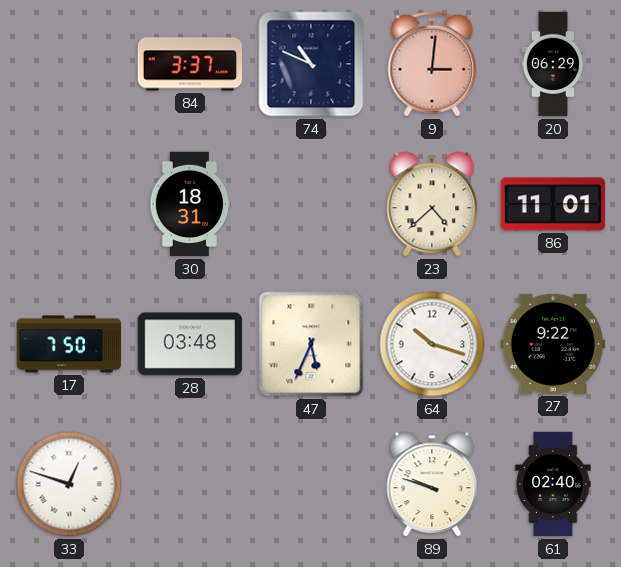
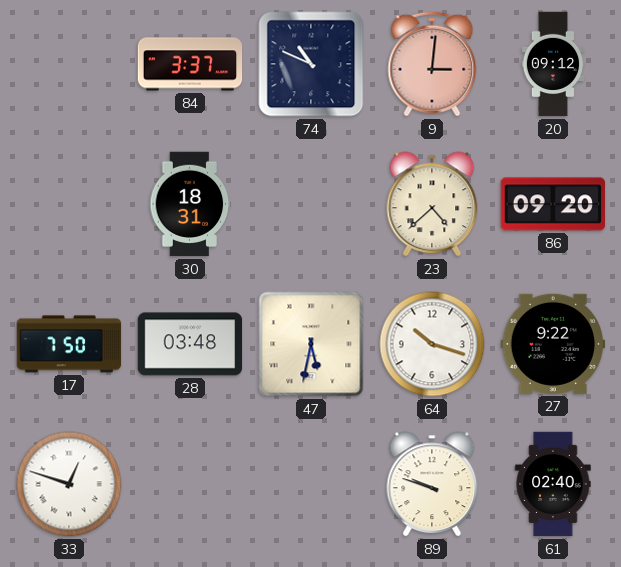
20: 06:29 -> 09:12 (552, 64)
86: 11:01 -> 09:20 (553, 204)
47: 5:34 -> 5:32 (311, 344)
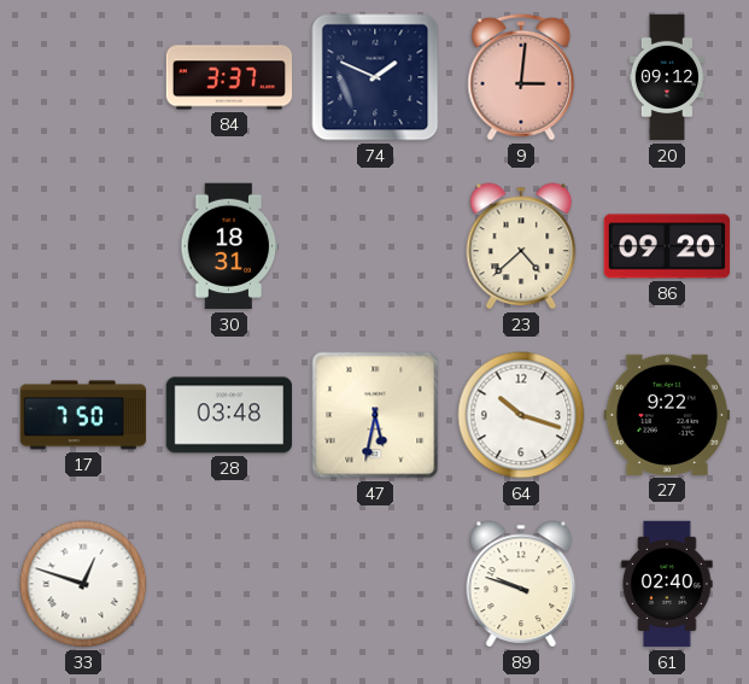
74: 10:49 -> 1:49 (375, 77)
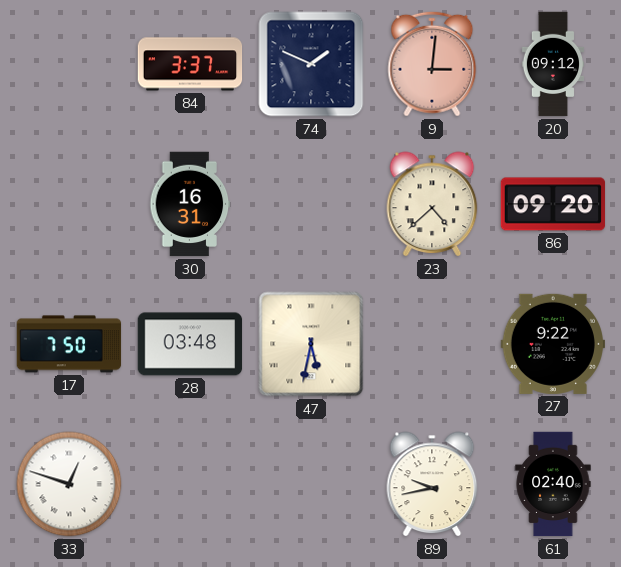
30: 18:31 -> 16:31 (190, 204)
64: 10:18 -> none (521, 415)
89: 9:48 -> 9:43 (432, 484)
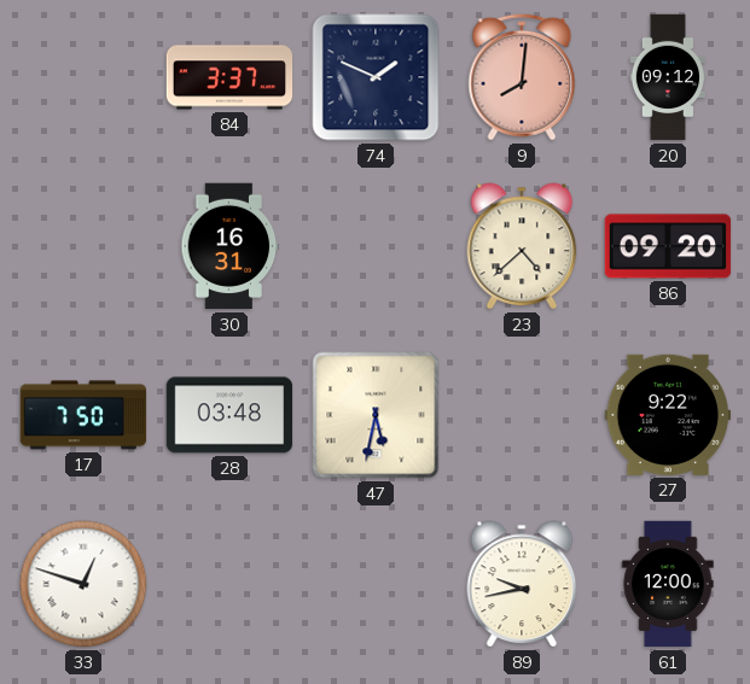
9: 3:01 -> 8:01 (522, 77)
61: 02:40 -> 12:00 (668, 584)
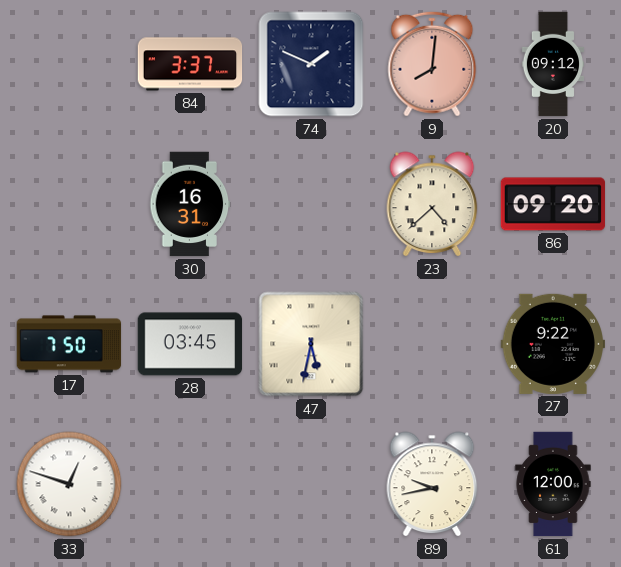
28: 03:48 -> 03:45 (190, 344)
